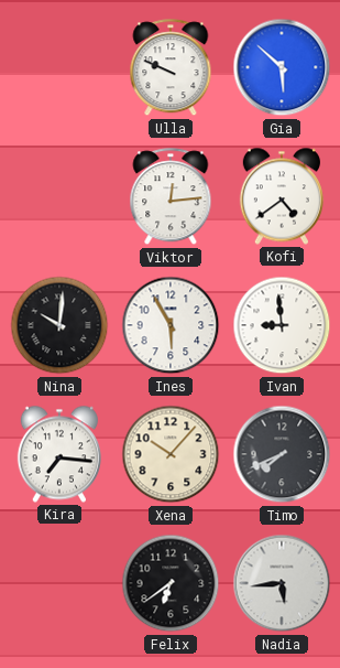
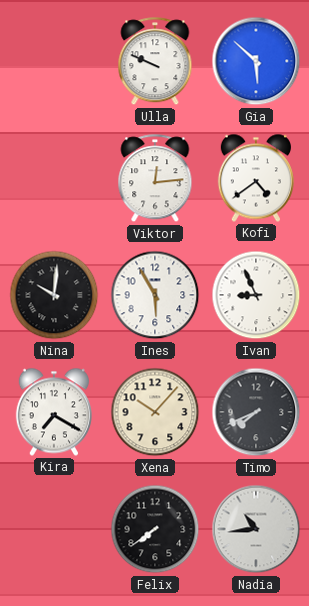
Ivan: 8:59 -> 8:56 (256, 295)
Kira: 7:16 -> 7:20 (54, 412)
Felix: 6:39 -> 7:39 (155, 529)
Nadia: 5:44 -> 10:44 (256, 529)
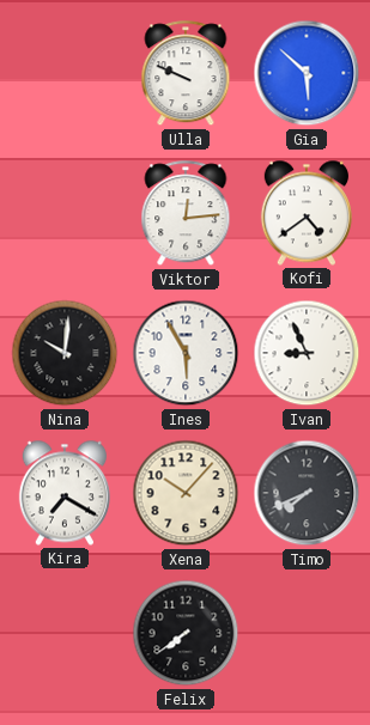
Nadia: 10:44 -> none (256, 529)
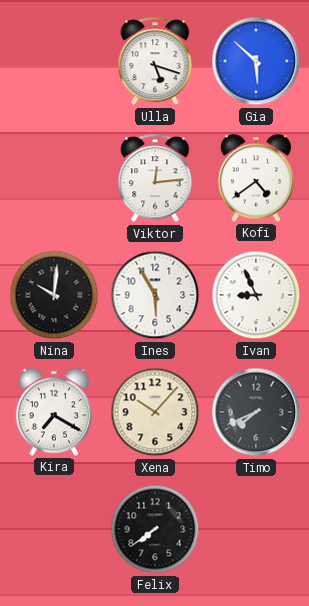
Ulla: 9:49 -> 5:18 (155, 62)
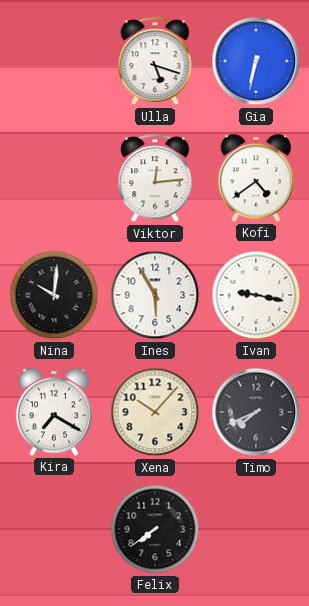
Gia: 5:52 -> 6:32 (256, 61)
Ivan: 8:56 -> 9:17 (256, 295)
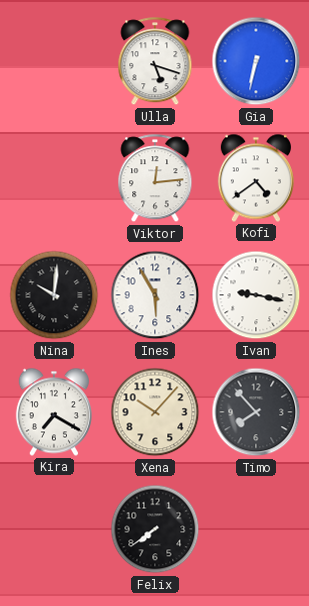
Timo: 7:41 -> 7:53 (256, 412)
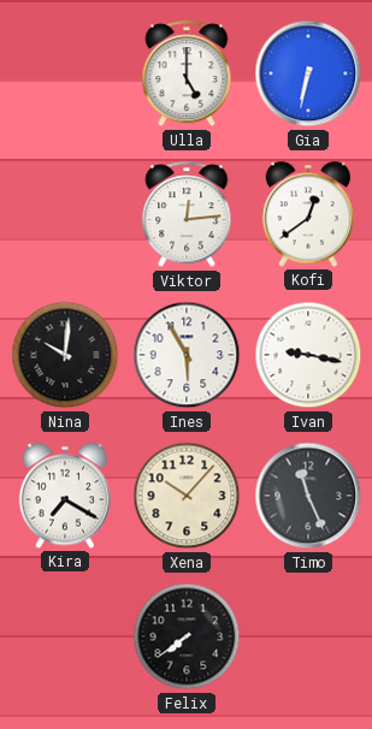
Ulla: 5:18 -> 5:00 (187, 75)
Kofi: 4:39 -> 12:39 (308, 214)
Timo: 7:53 -> 11:26 (308, 496)
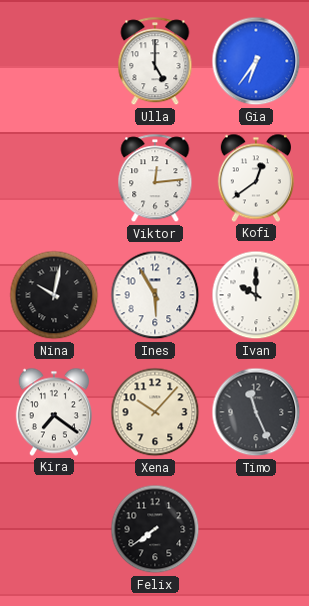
Gia: 6:32 -> 6:36 (256, 61)
Nina: 10:01 -> 10:02 (54, 295)
Ivan: 9:17 -> 10:00 (256, 295)
Kira: 7:20 -> 7:21 (54, 412)
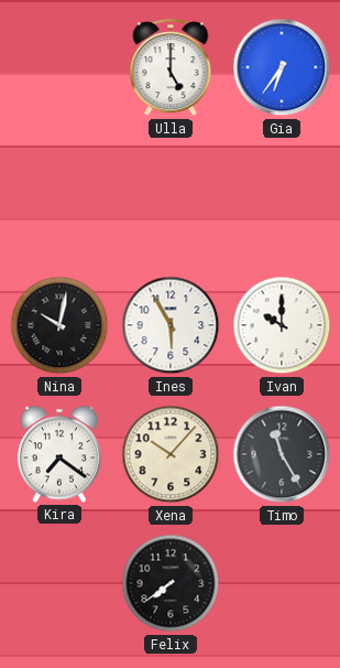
Viktor: 12:14 -> none (155, 179)
Kofi: 12:39 -> none (256, 178)
Timo: 11:26 -> 11:25 (282, 454)
